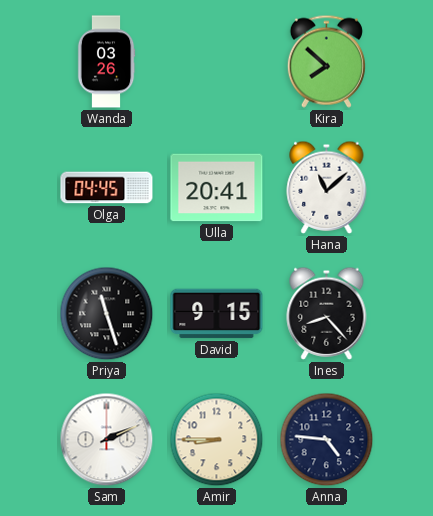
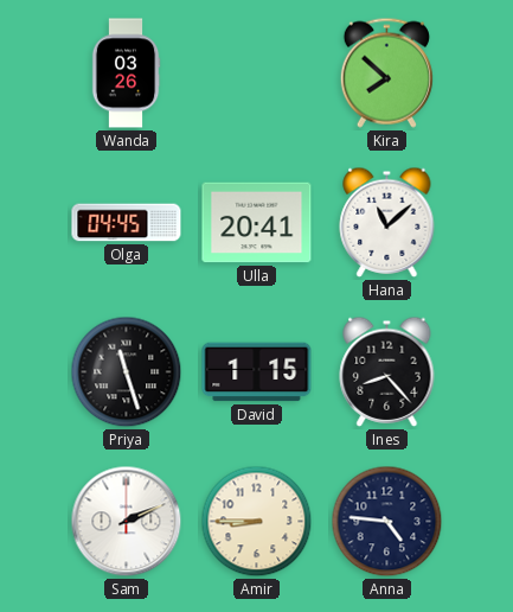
David: 9:15 -> 1:15 (257, 372)
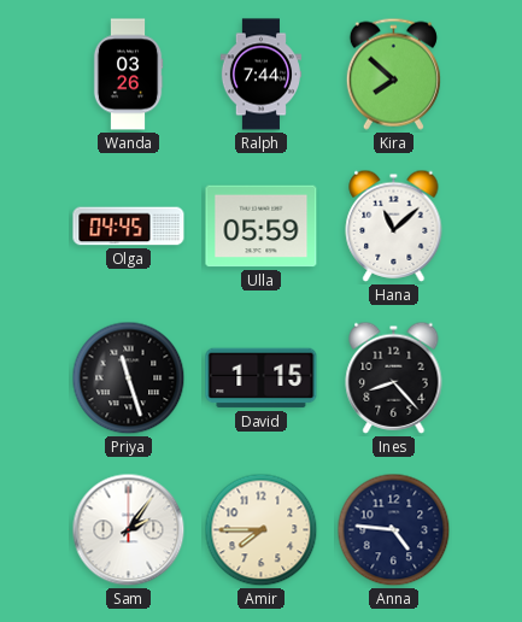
Ralph: none -> 7:44 (260, 75)
Ulla: 20:41 -> 05:59 (262, 227)
Sam: 2:11 -> 2:06 (129, 530)
Amir: 8:45 -> 7:45 (262, 530)
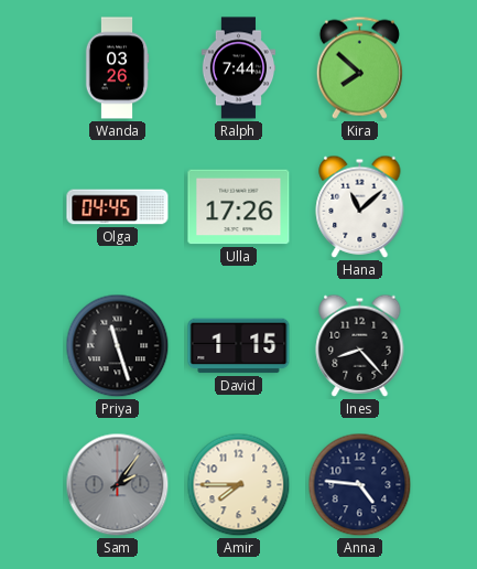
Ulla: 05:59 -> 17:26 (239, 207)
Sam dial: white -> grey (118, 485)
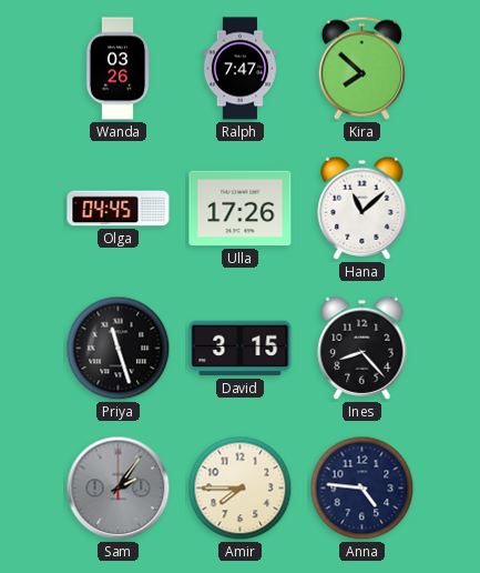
Ralph: 7:44 -> 7:47 (239, 69)
David: 1:15 -> 3:15 (241, 349)
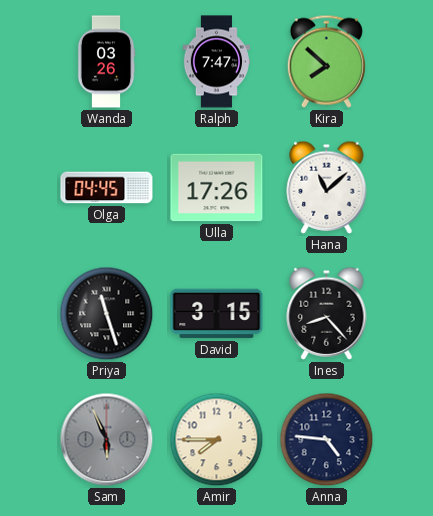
Sam: 2:06 -> 5:56 (107, 440)
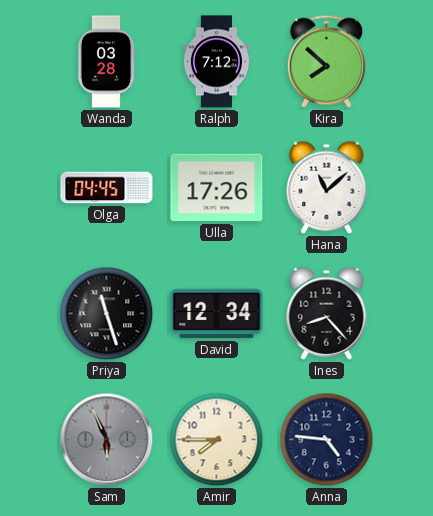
Wanda: 03:26 -> 03:28 (106, 62)
Ralph: 7:47 -> 7:12 (216, 62)
David: 3:15 -> 12:34 (217, 314)
